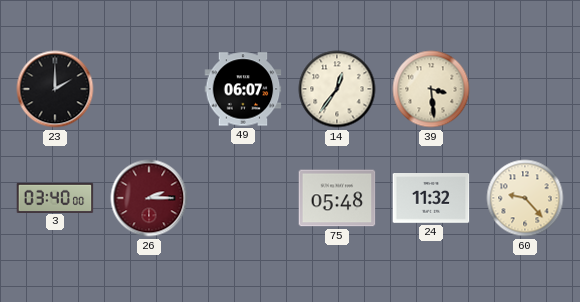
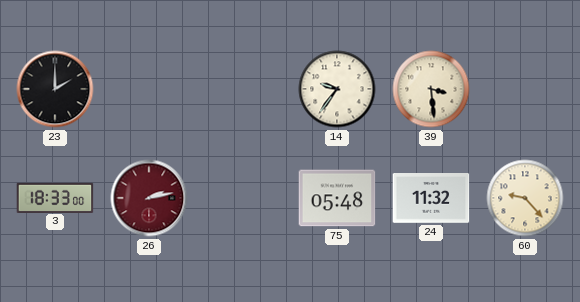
49: 06:07 -> none (243, 89)
14: 12:36 -> 9:36 (337, 89)
3: 03:40 -> 18:33 (55, 197)
26: 2:15 -> 2:13 (149, 198)
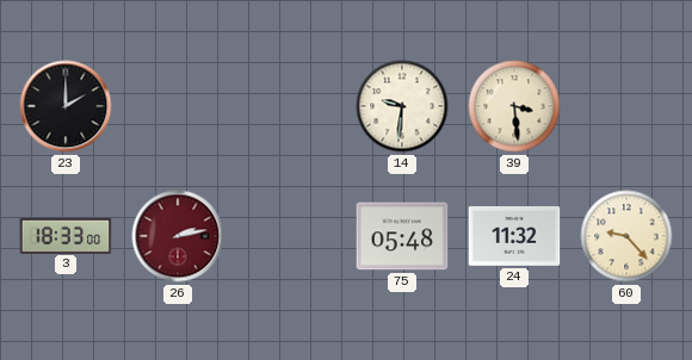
14: 9:36 -> 9:31 (402, 106)
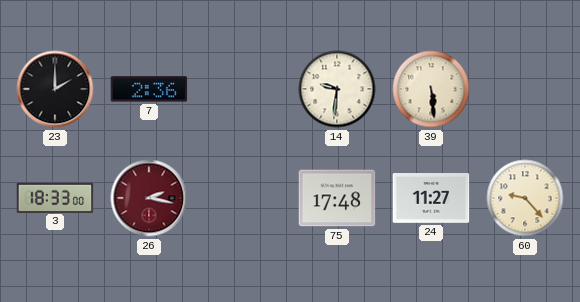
7: none -> 2:36 (149, 89)
39: 3:29 -> 5:29 (431, 89)
26: 2:13 -> 2:17 (149, 198)
75: 05:48 -> 17:48 (337, 198)
24: 11:32 -> 11:27 (431, 199)
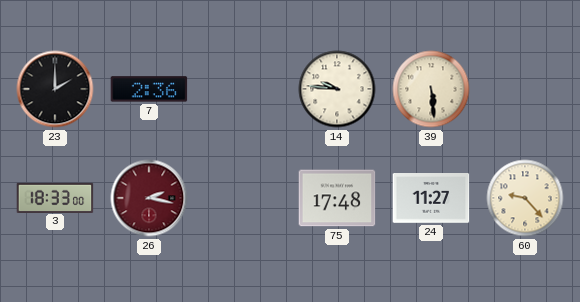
14: 9:31 -> 9:46 (337, 89)
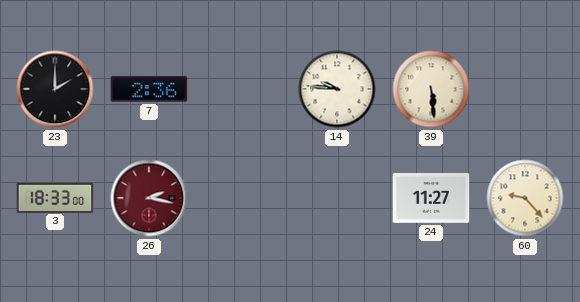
75: 17:48 -> none (337, 198)
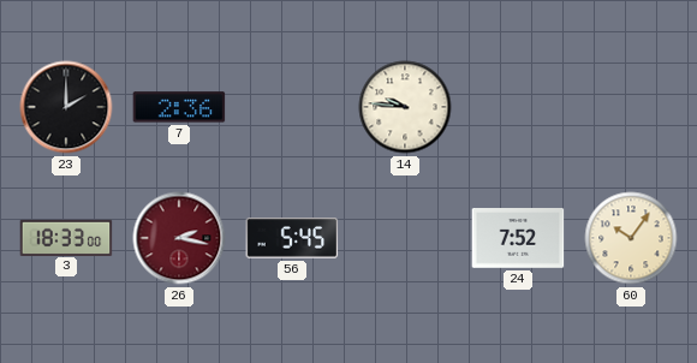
39: 5:29 -> none (431, 89)
56: none -> 5:45 (292, 238)
24: 11:27 -> 7:52 (518, 239)
60: 9:23 -> 10:06 (631, 238)
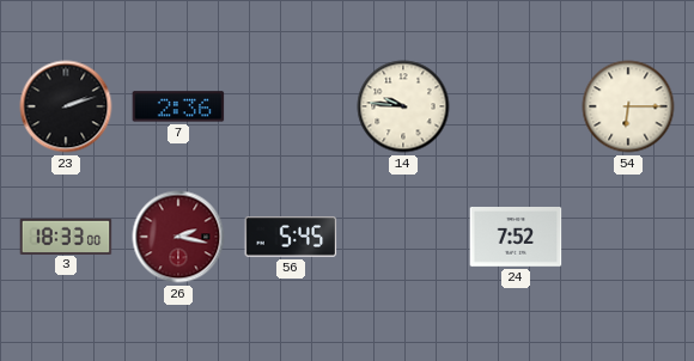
23: 2:00 -> 2:12 (66, 106)
54: none -> 6:15 (628, 106)
60: 10:06 -> none (631, 238)
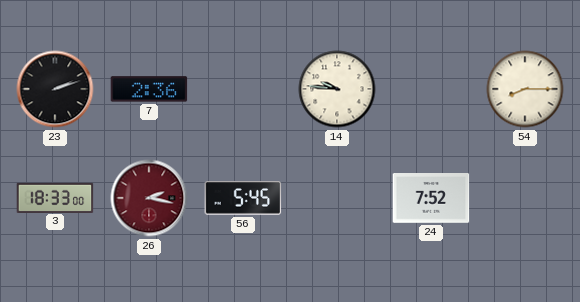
54: 6:15 -> 8:15 (525, 89)
